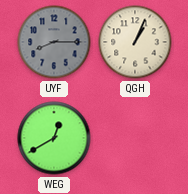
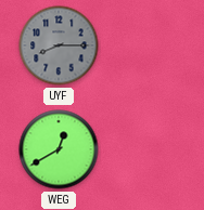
QGH: 1:04 -> none (135, 42)
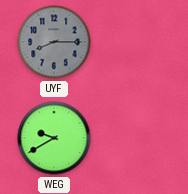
WEG: 12:40 -> 9:40 (54, 138)
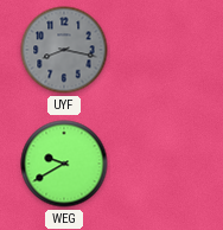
UYF: 8:15 -> 8:17 (64, 50)
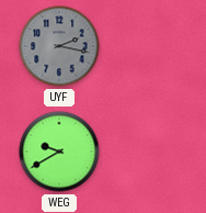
UYF: 8:17 -> 2:17 (59, 46)
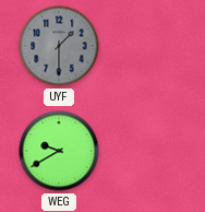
UYF: 2:17 -> 1:30 (59, 46)
